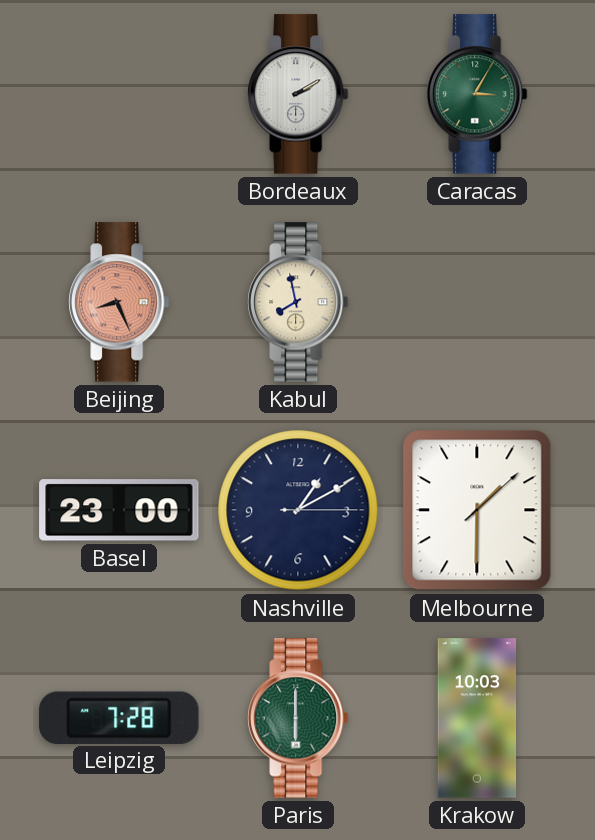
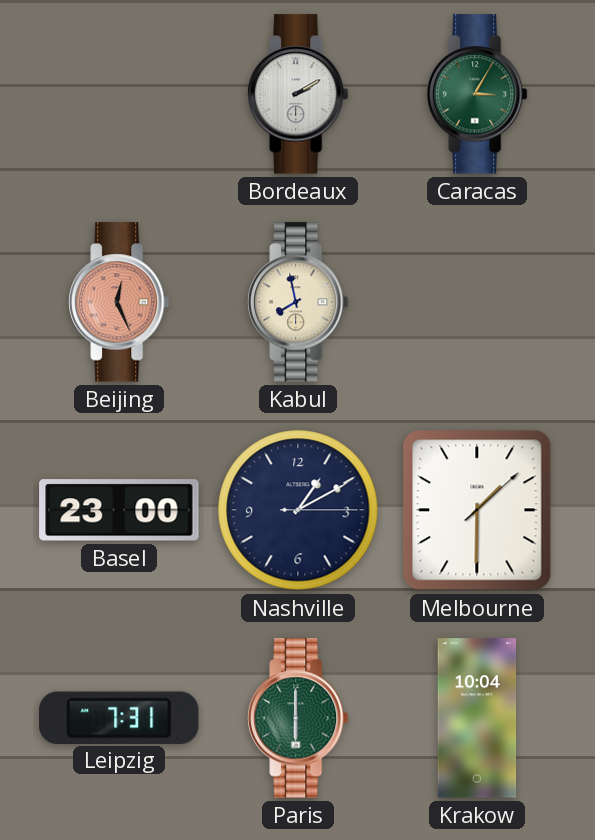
Beijing: 8:26 -> 12:26 (119, 302)
Leipzig: 7:28 -> 7:31 (119, 717)
Krakow: 10:03 -> 10:04 (477, 718)
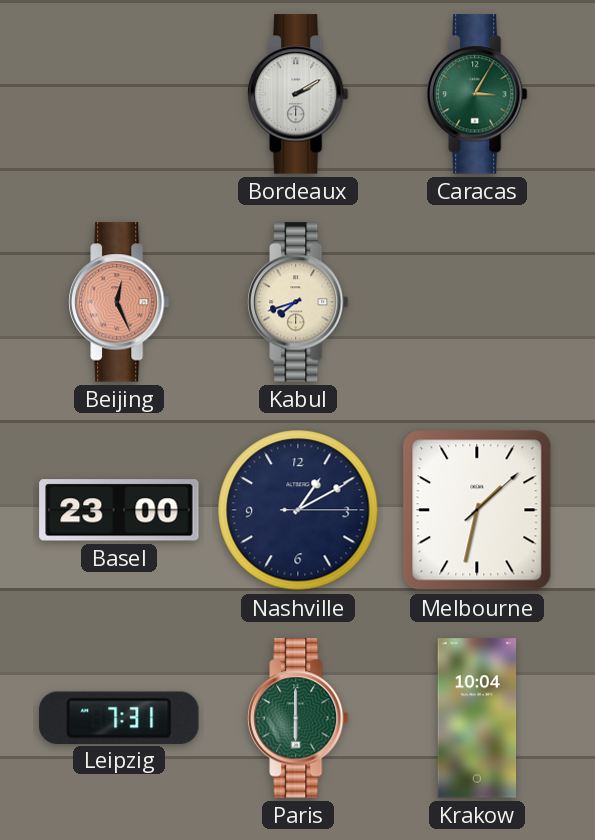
Kabul: 7:58 -> 7:42 (298, 302)
Melbourne: 1:30 -> 1:32 (477, 510)
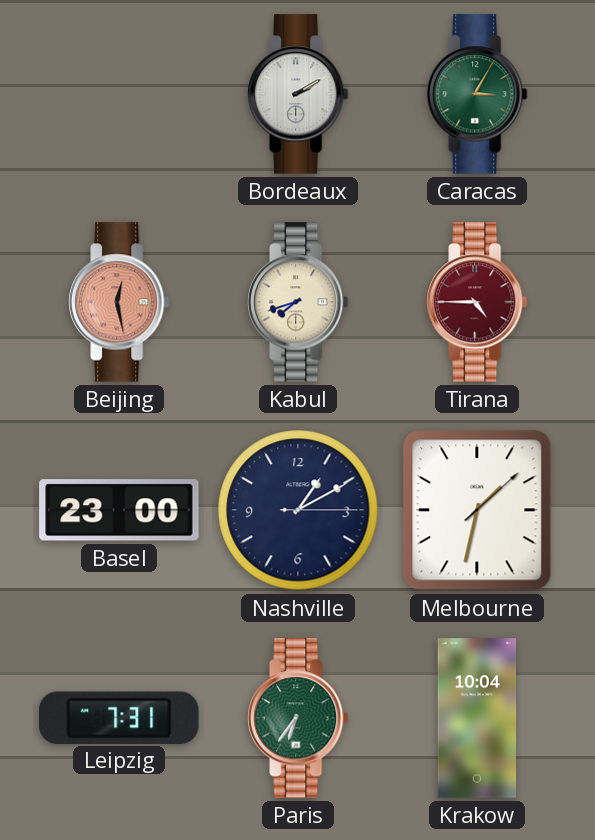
Beijing: 12:26 -> 12:28 (119, 302)
Tirana: none -> 4:45 (477, 302)
Paris: 6:00 -> 6:36 (298, 718)
